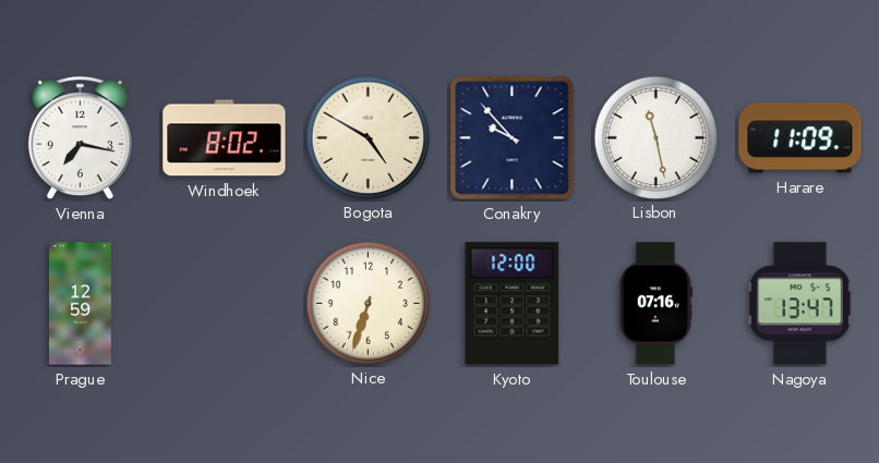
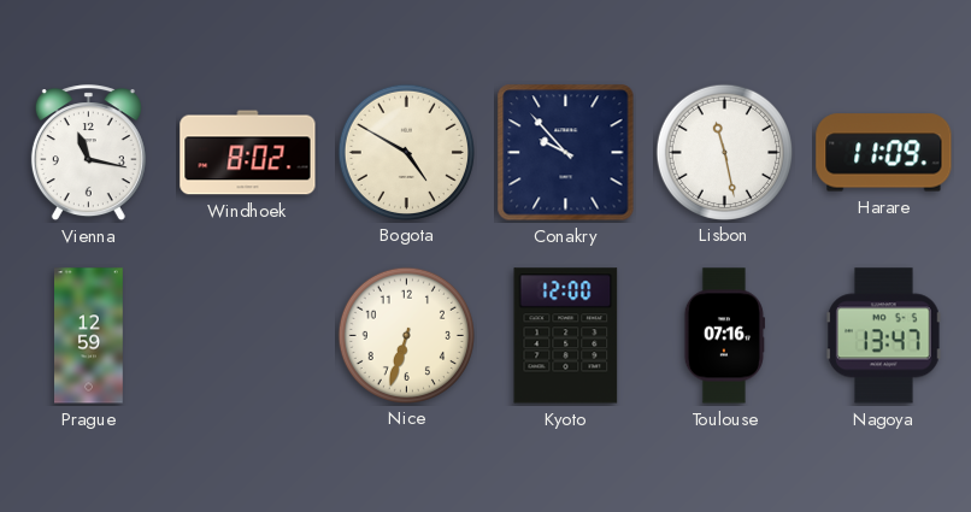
Vienna: 7:17 -> 11:17 (88, 153)
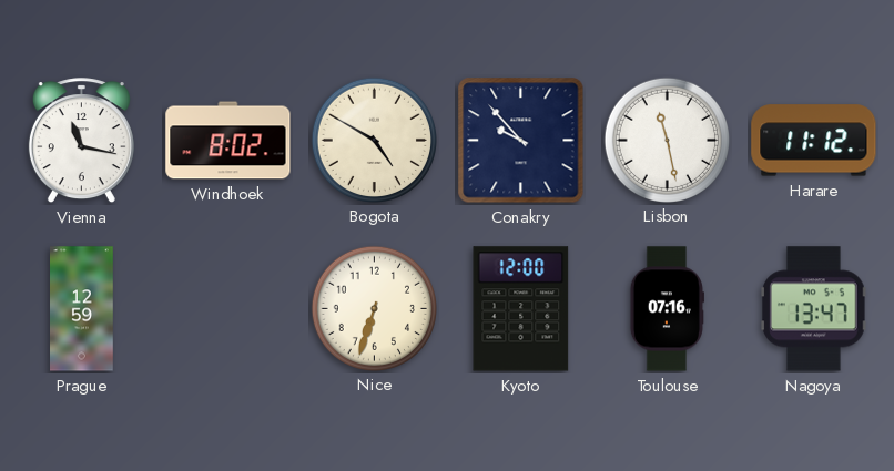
Harare: 11:09 -> 11:12 (814, 141)
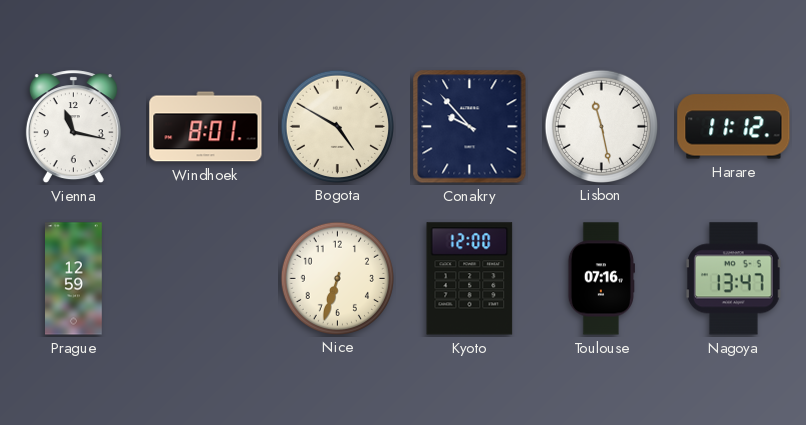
Windhoek: 8:02 -> 8:01 (206, 127)
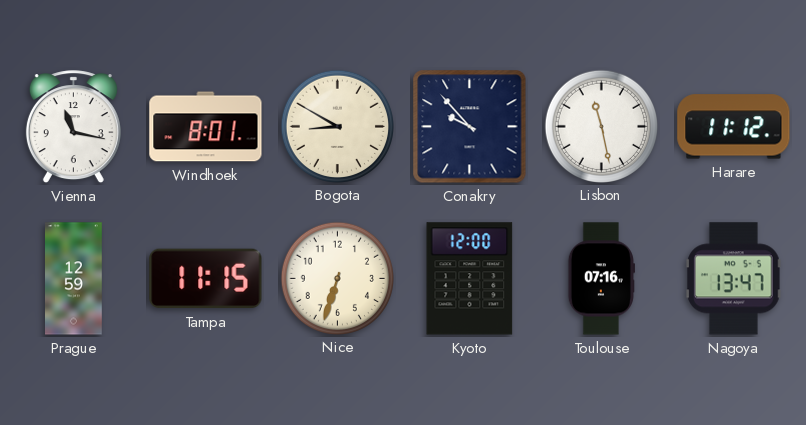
Bogota: 4:50 -> 8:50 (337, 126)
Tampa: none -> 11:15 (206, 279)
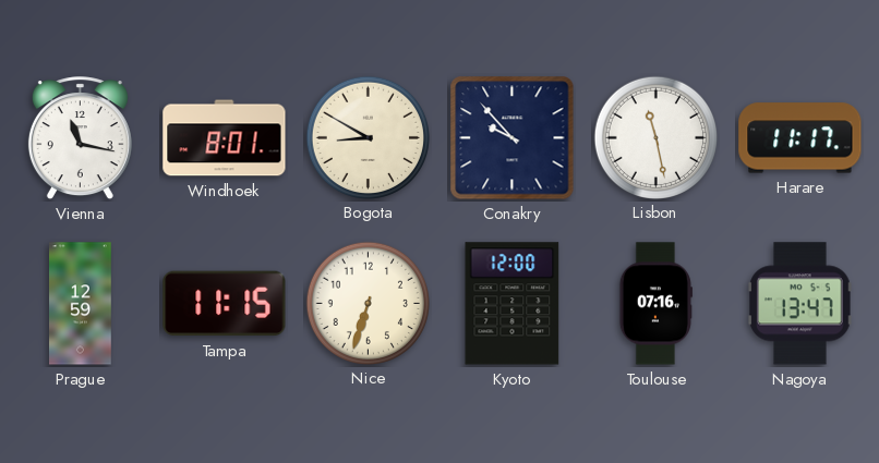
Harare: 11:12 -> 11:17 (800, 138)
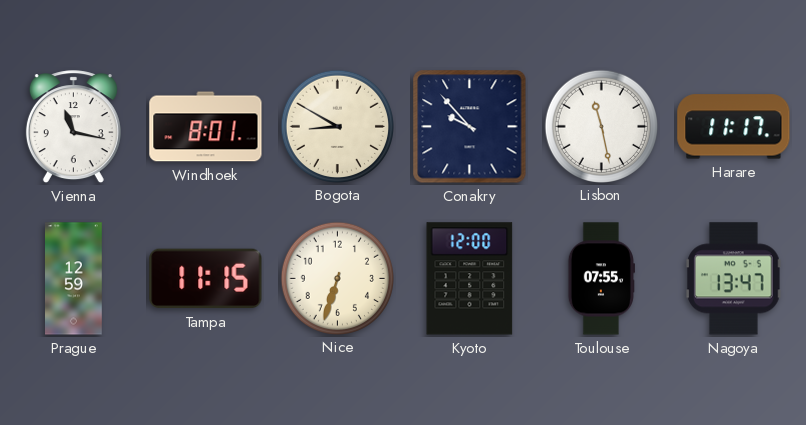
Toulouse: 07:16 -> 07:55 (601, 279)
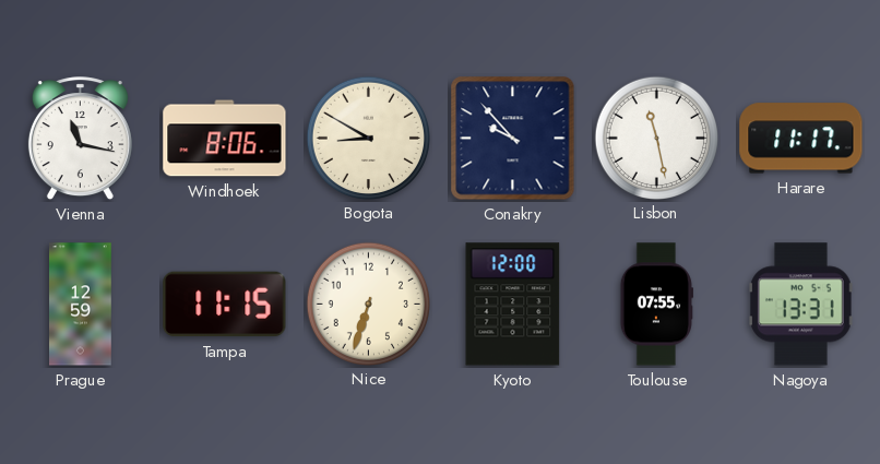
Windhoek: 8:01 -> 8:06 (225, 139)
Nagoya: 13:47 -> 13:31 (801, 305)
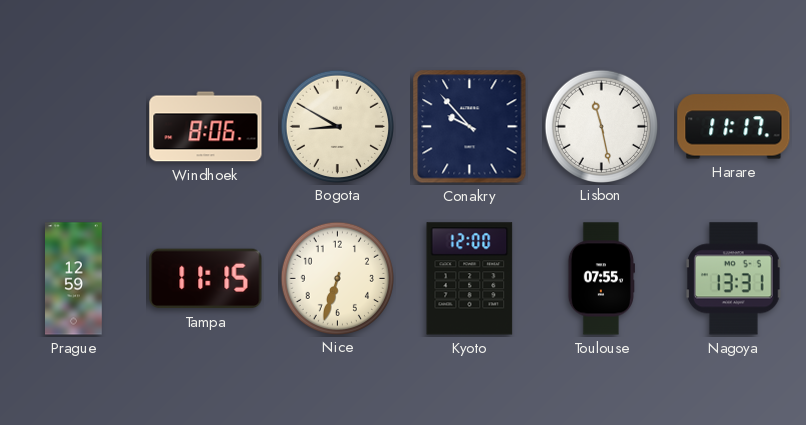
Vienna: 11:17 -> none (80, 139)
